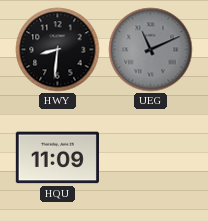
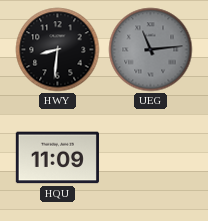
UEG: 11:11 -> 11:14 (151, 50)
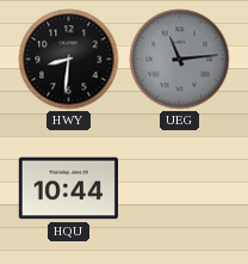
HQU: 11:09 -> 10:44 (68, 189)
